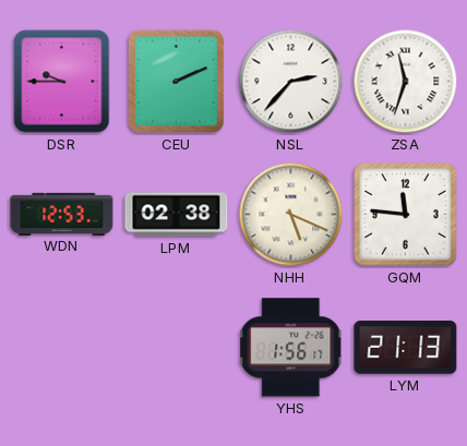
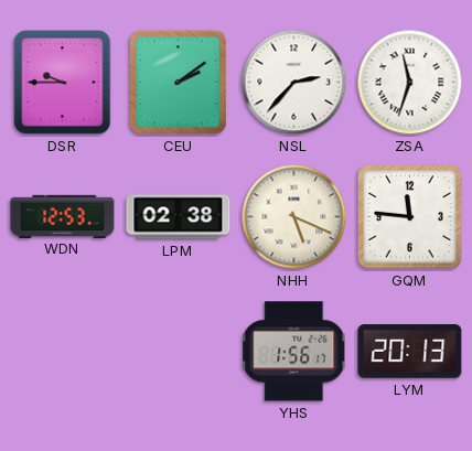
CEU: 2:11 -> 2:09 (178, 82)
LYM: 21:13 -> 20:13 (410, 352)
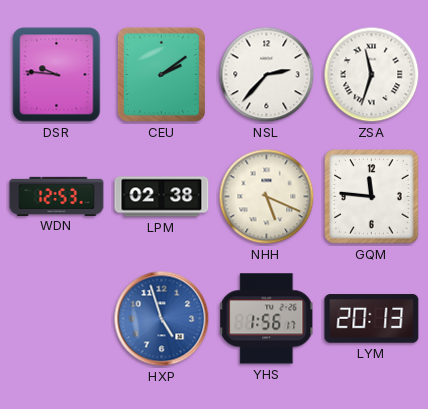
DSR: 9:45 -> 9:46 (57, 75)
HXP: none -> 4:57 (162, 319)
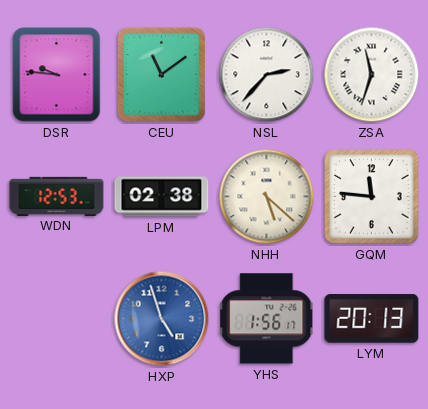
CEU: 2:09 -> 11:09 (161, 74)
NHH: 5:19 -> 5:22 (267, 197)
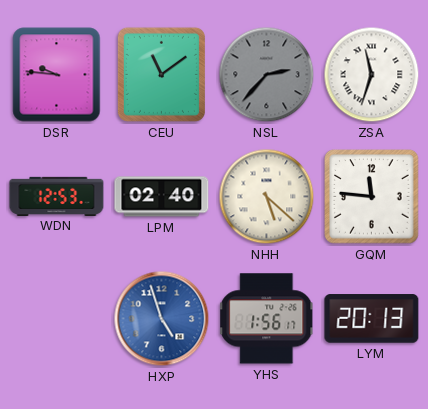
NSL dial: white -> grey (267, 75)
LPM: 02:38 -> 02:40 (162, 197)
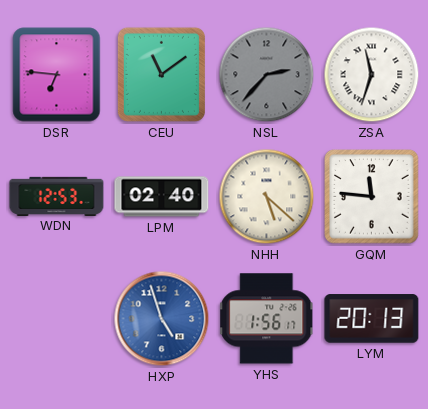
DSR: 9:46 -> 6:46 (57, 75)
